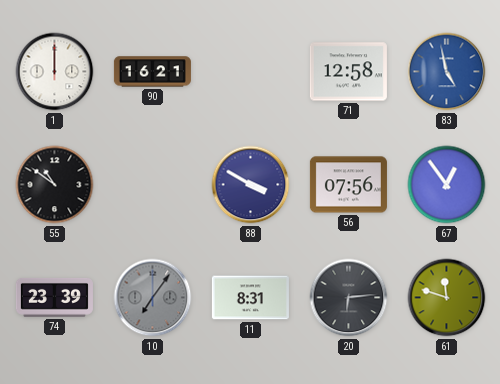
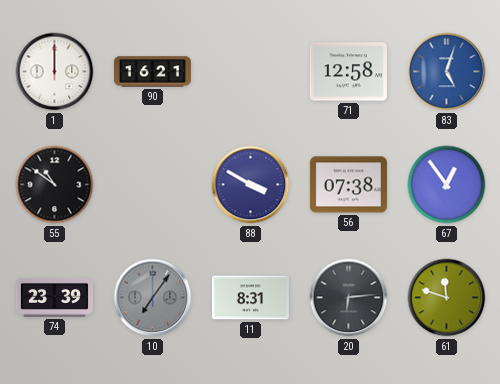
83: 4:58 -> 5:03 (447, 72)
56: 07:56 -> 07:38 (348, 185)
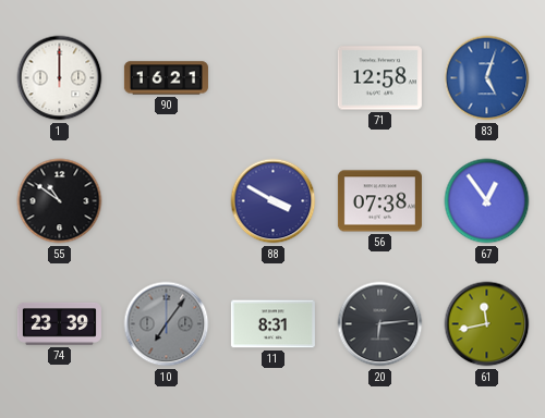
61: 11:48 -> 11:43 (487, 324)
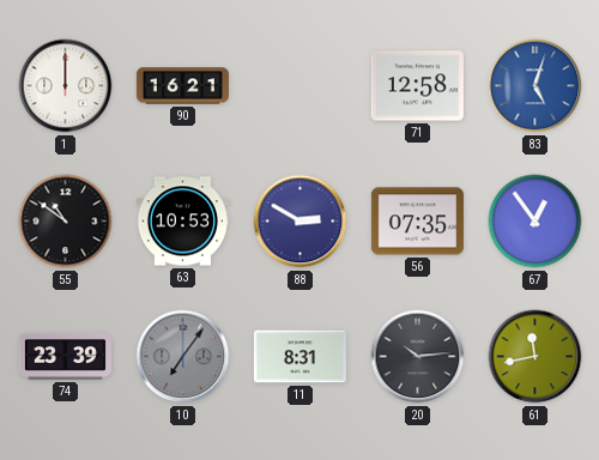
63: none -> 10:53 (182, 222)
88: 3:50 -> 2:50 (301, 222)
56: 07:38 -> 07:35 (417, 222)
20: 6:14 -> 10:14 (418, 357)
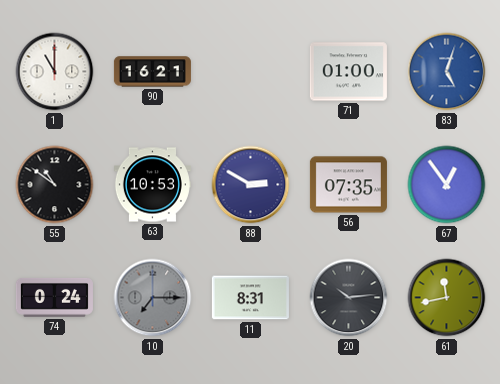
1: 12:00 -> 11:00 (55, 72)
71: 12:58 -> 01:00 (348, 72)
74: 23:39 -> 0:24 (54, 297)
10: 7:06 -> 7:15 (153, 298)
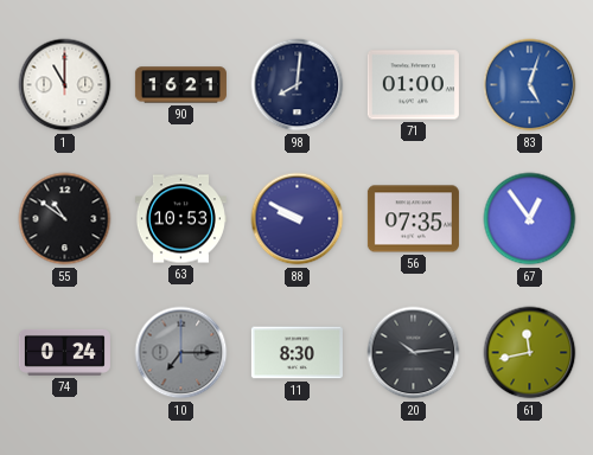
98: none -> 8:01 (298, 85)
88: 2:50 -> 9:50 (298, 219)
11: 8:31 -> 8:30 (296, 353)
